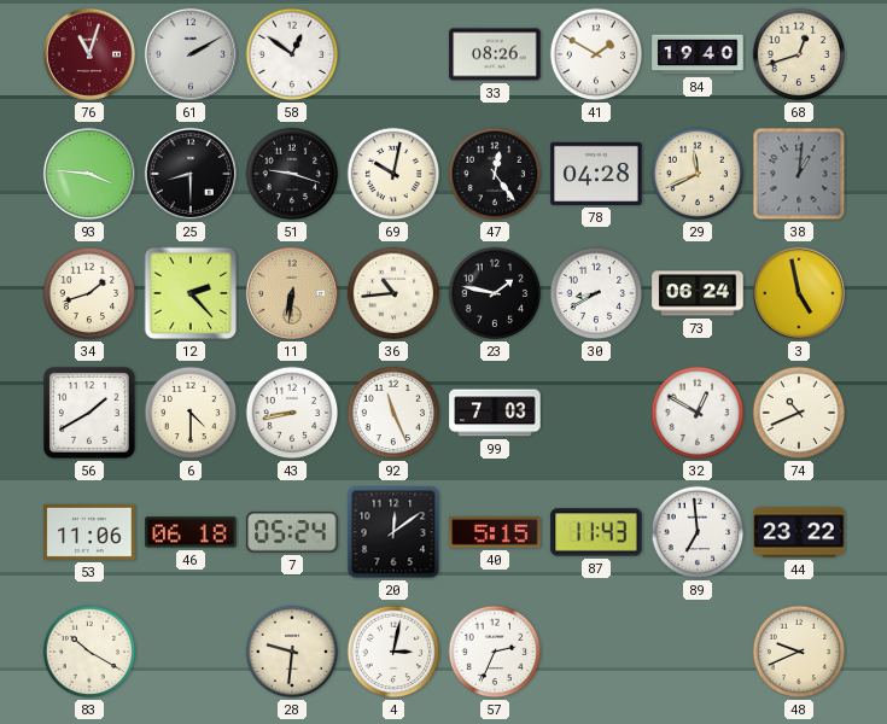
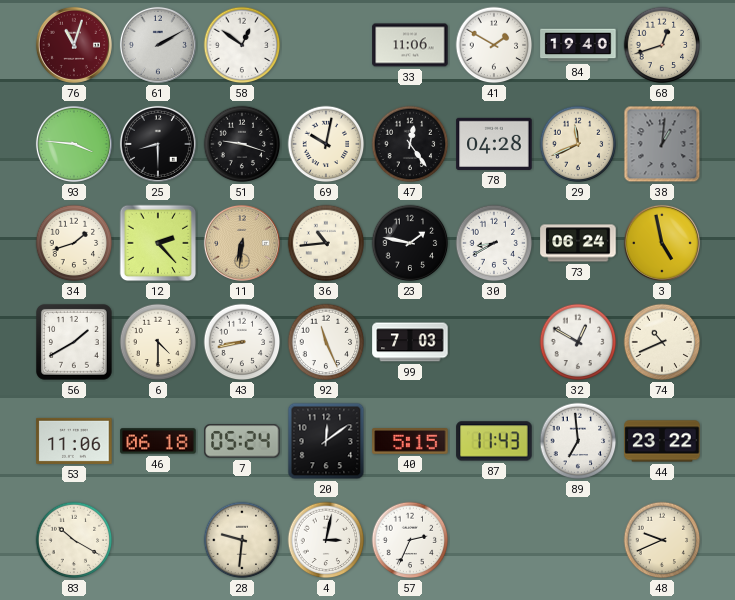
33: 08:26 -> 11:06 (410, 45)
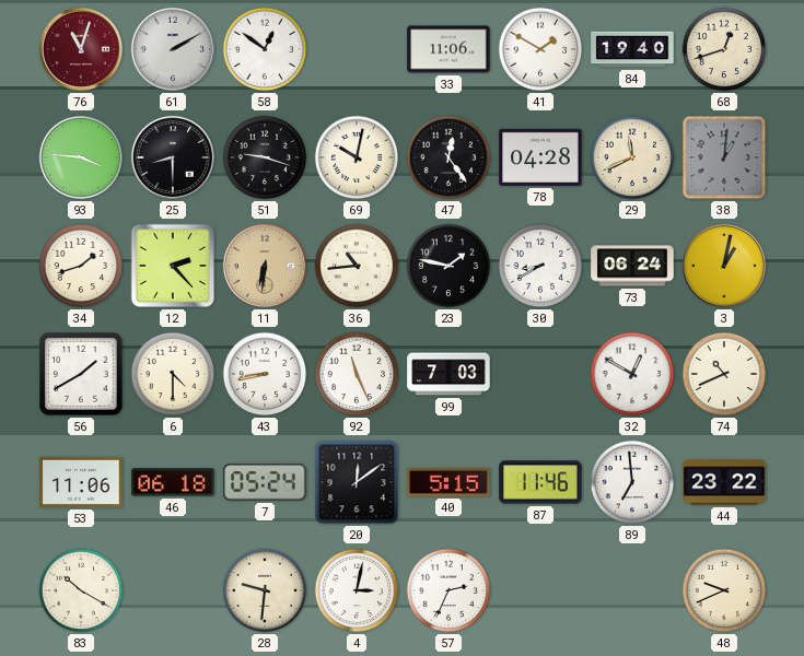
3: 4:58 -> 1:02 (724, 266)
87: 11:43 -> 11:46 (540, 482)
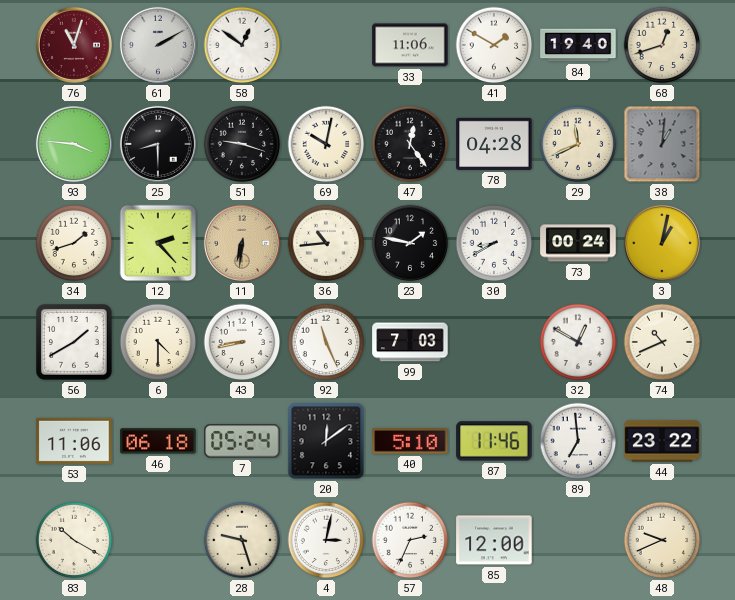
73: 06:24 -> 00:24 (578, 243)
40: 5:15 -> 5:10 (410, 442)
28: 9:31 -> 9:27 (242, 540)
85: none -> 12:00 (494, 540)
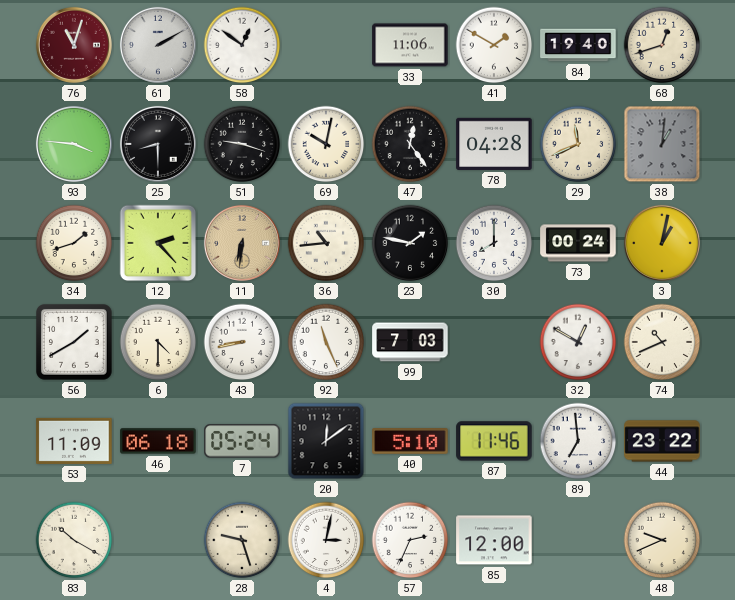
30: 8:40 -> 8:00 (494, 243)
53: 11:06 -> 11:09 (74, 441)
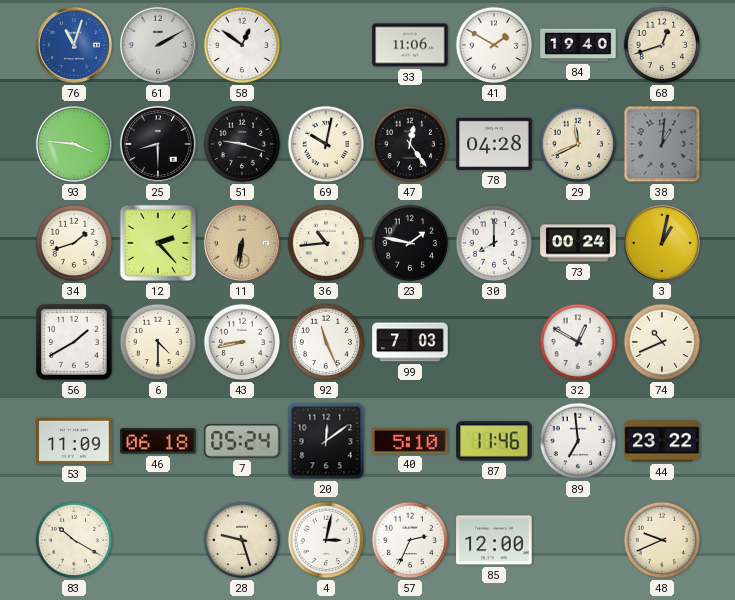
76 dial: burgundy -> blue (74, 45)
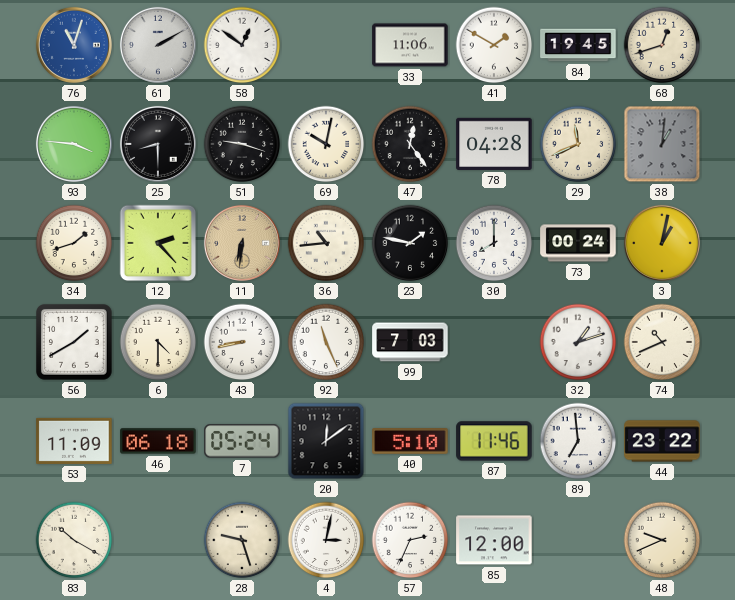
84: 19:40 -> 19:45 (578, 45)
32: 12:50 -> 1:12 (578, 342)
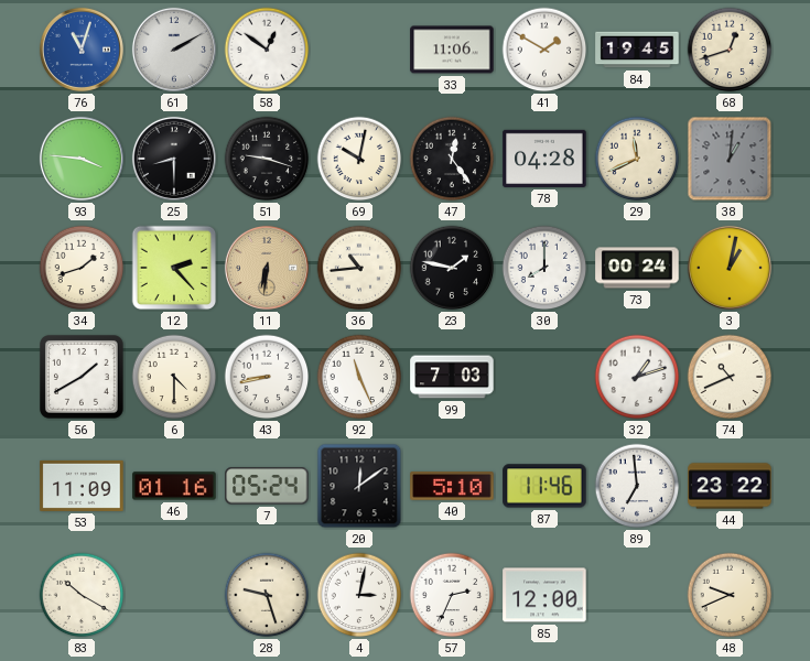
46: 06:18 -> 01:16 (174, 486)
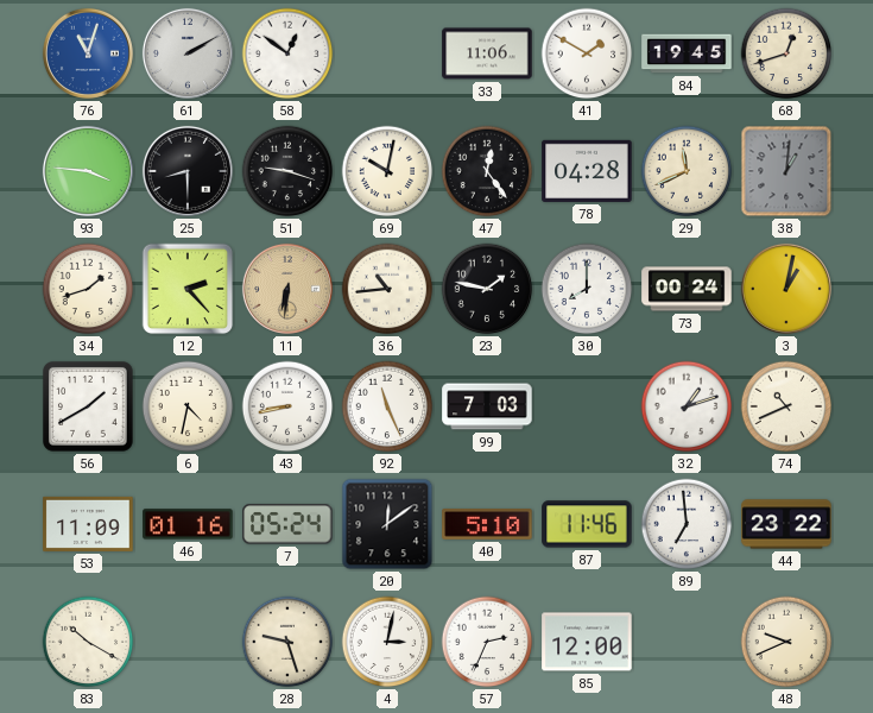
6: 4:30 -> 4:32 (188, 406)
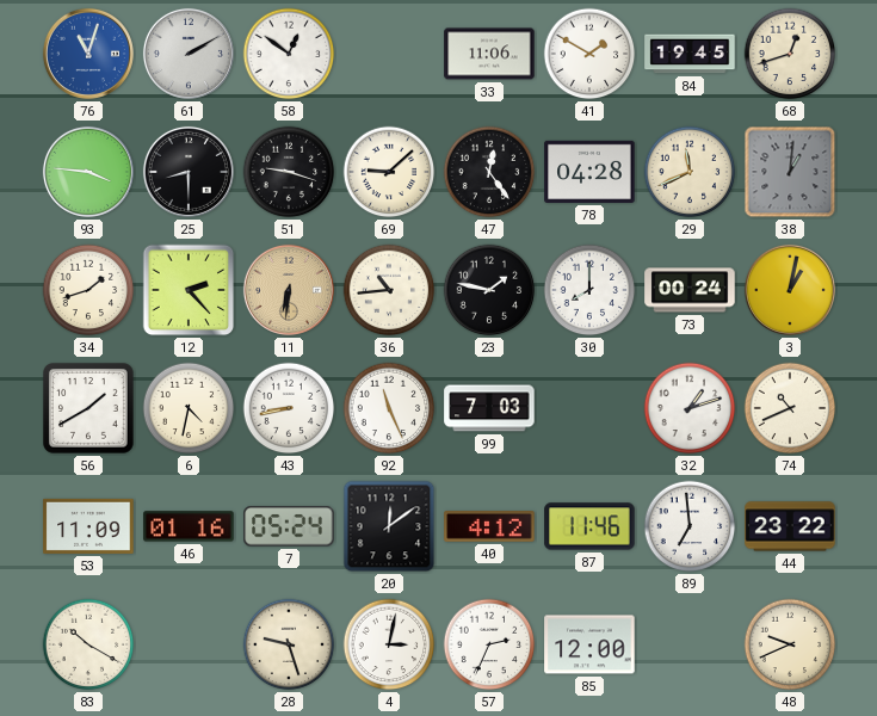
69: 10:02 -> 9:08 (389, 172)
40: 5:10 -> 4:12 (489, 527)
